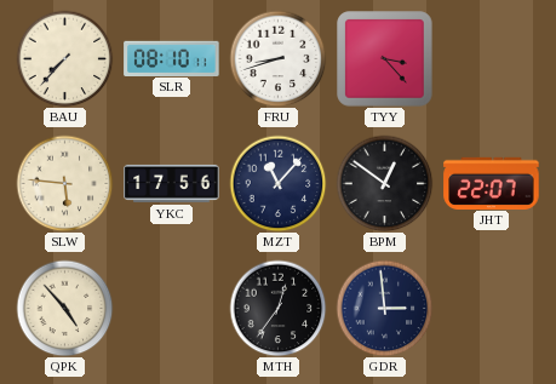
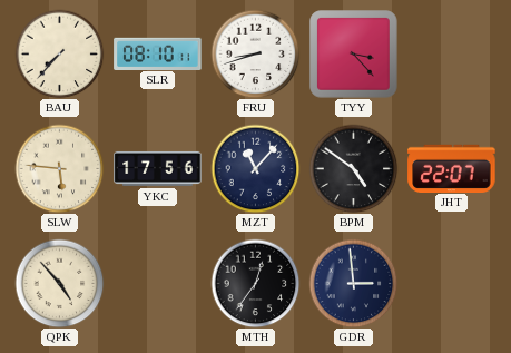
BPM: 12:51 -> 4:51 (353, 168)
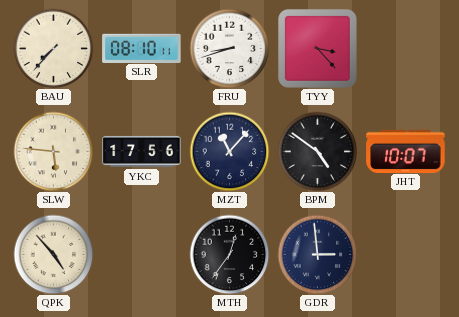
JHT: 22:07 -> 10:07 (406, 151)
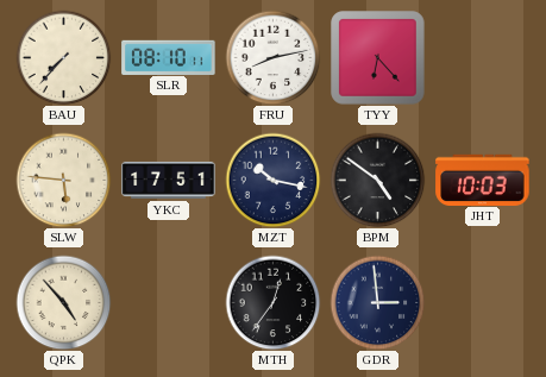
FRU: 8:42 -> 8:13 (272, 57)
TYY: 3:23 -> 6:23 (378, 58)
YKC: 17:56 -> 17:51 (169, 180)
MZT: 11:07 -> 10:17 (272, 180)
JHT: 10:07 -> 10:03 (483, 180)
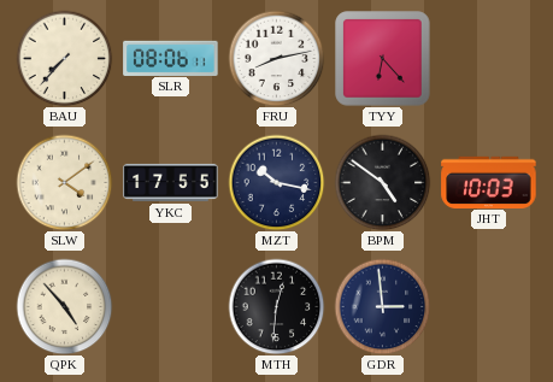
SLR: 08:10 -> 08:06 (171, 58)
SLW: 5:46 -> 4:09 (64, 182)
YKC: 17:51 -> 17:55 (171, 182)
MTH: 12:36 -> 12:31 (276, 306)
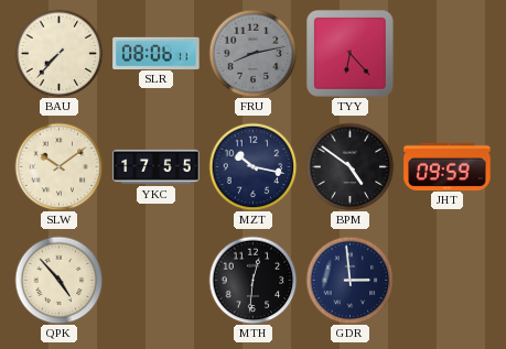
FRU dial: white -> grey (252, 53)
SLW: 4:09 -> 10:09 (58, 166)
JHT: 10:03 -> 09:59 (448, 166)
